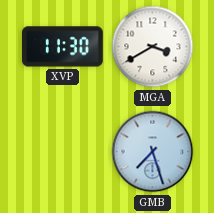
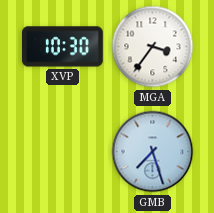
XVP: 11:30 -> 10:30 (63, 47)
MGA: 3:40 -> 3:36 (153, 47)
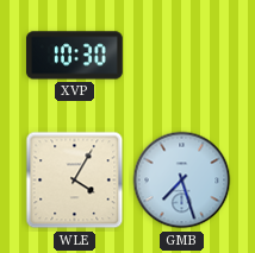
MGA: 3:36 -> none (153, 47)
WLE: none -> 4:05 (75, 181)
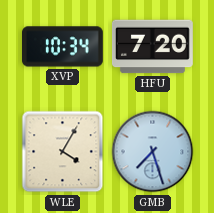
XVP: 10:30 -> 10:34 (63, 47)
HFU: none -> 7:20 (153, 47)
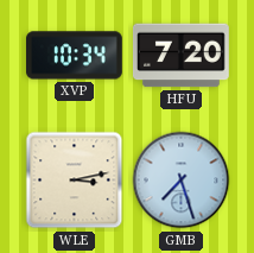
WLE: 4:05 -> 3:13 (75, 181)
